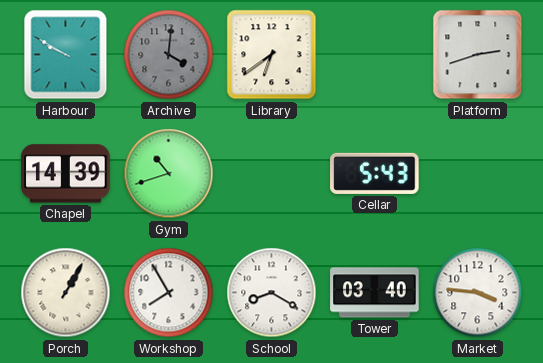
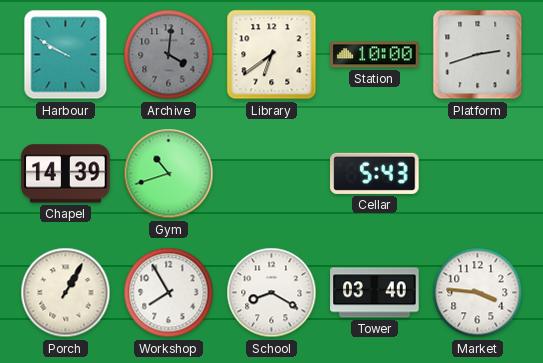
Station: none -> 10:00 (375, 55)
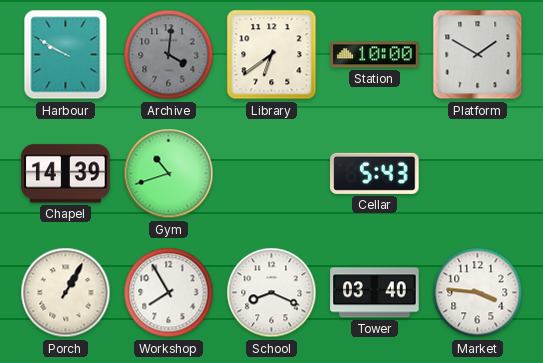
Platform: 2:42 -> 1:50 (478, 55)
School: 8:20 -> 8:19 (272, 293)
